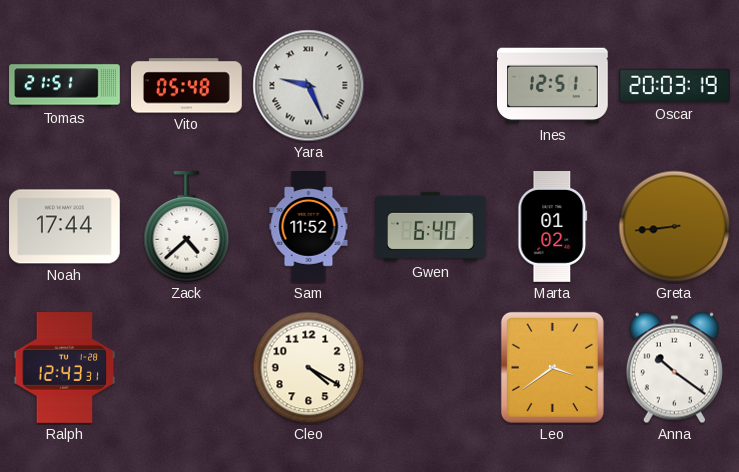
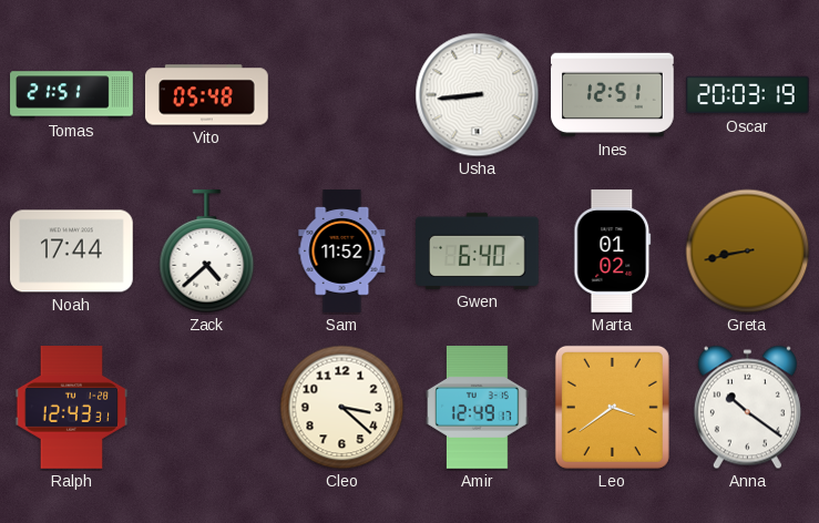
Yara: 9:26 -> none (309, 86)
Usha: none -> 8:44 (478, 95)
Greta: 8:44 -> 8:43 (748, 252)
Cleo: 4:20 -> 3:22 (342, 408)
Amir: none -> 12:49 (478, 408)
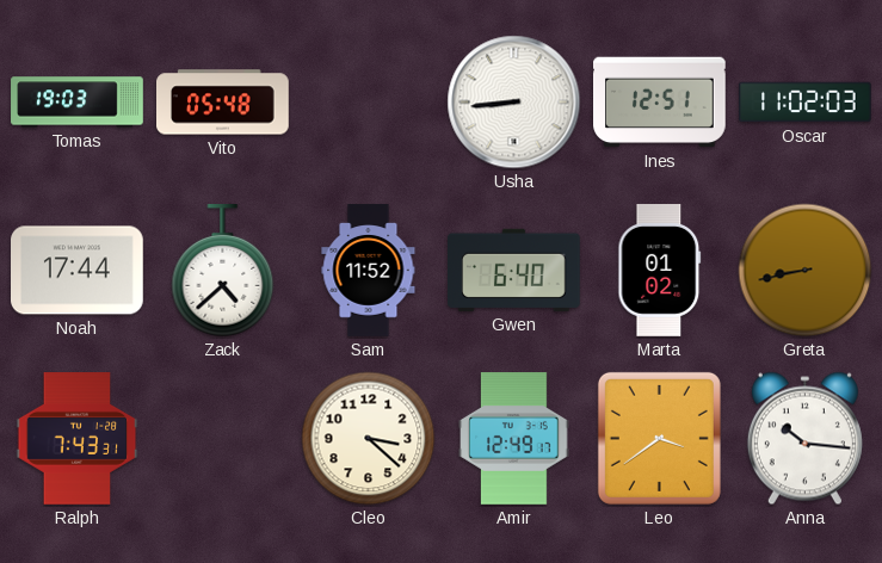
Tomas: 21:51 -> 19:03 (78, 103)
Oscar: 20:03 -> 11:02 (806, 103)
Ralph: 12:43 -> 7:43 (78, 439)
Anna: 10:21 -> 10:16 (804, 439)
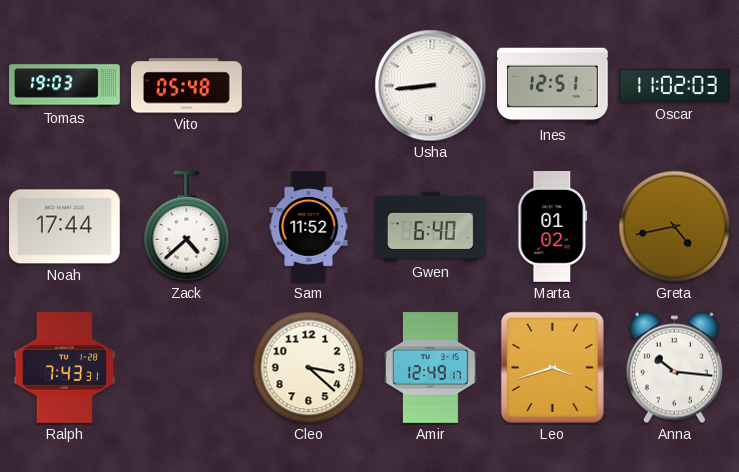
Greta: 8:43 -> 4:43 (675, 227)
Leo: 3:39 -> 3:42 (552, 367)
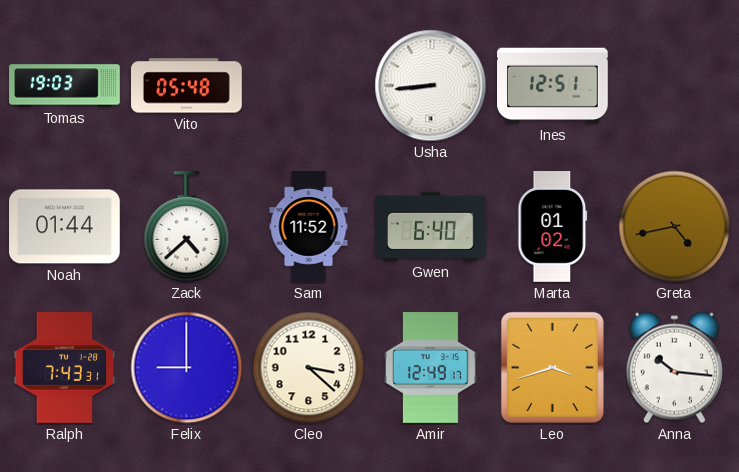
Oscar: 11:02 -> none (675, 86)
Noah: 17:44 -> 01:44 (65, 227)
Felix: none -> 9:00 (187, 368)
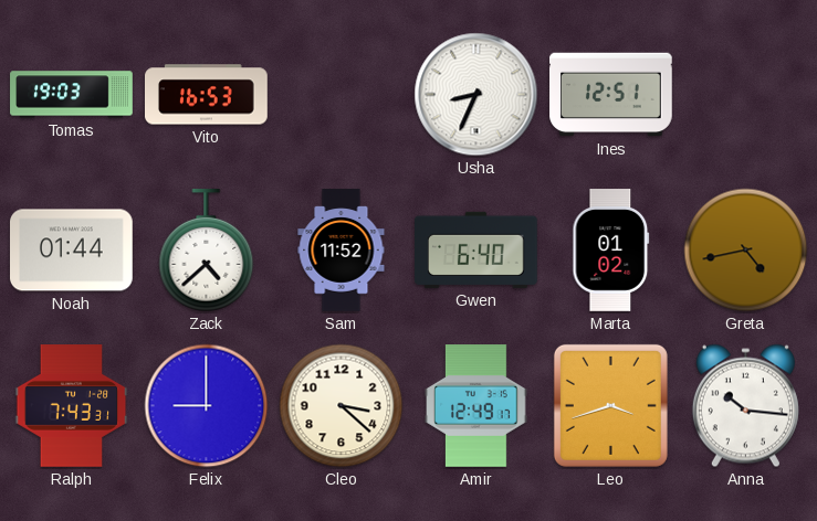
Vito: 05:48 -> 16:53 (207, 95)
Usha: 8:44 -> 8:34 (476, 95)
